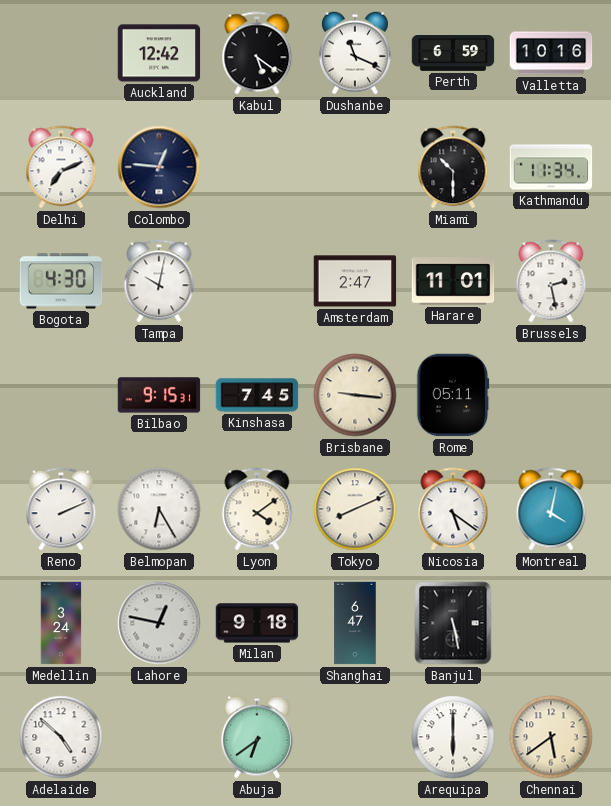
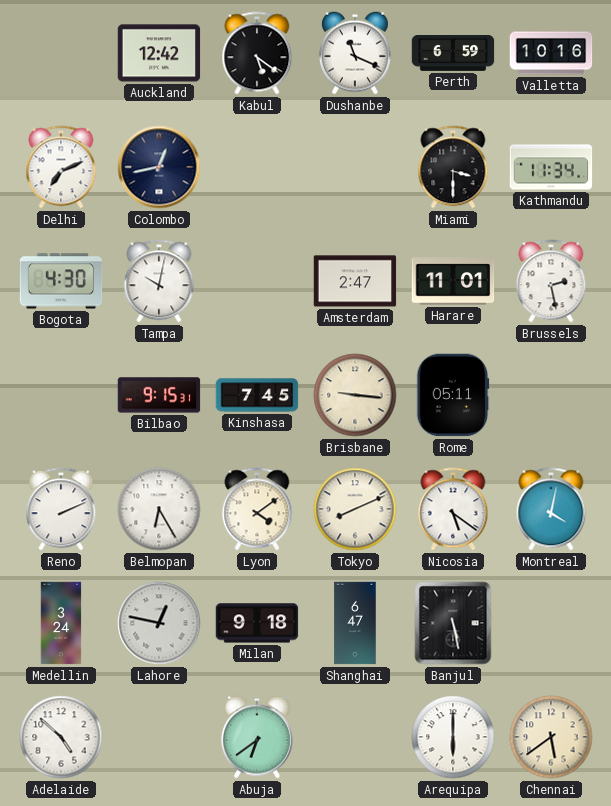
Colombo: 12:46 -> 12:43 (159, 167)
Miami: 10:30 -> 3:30 (453, 167)
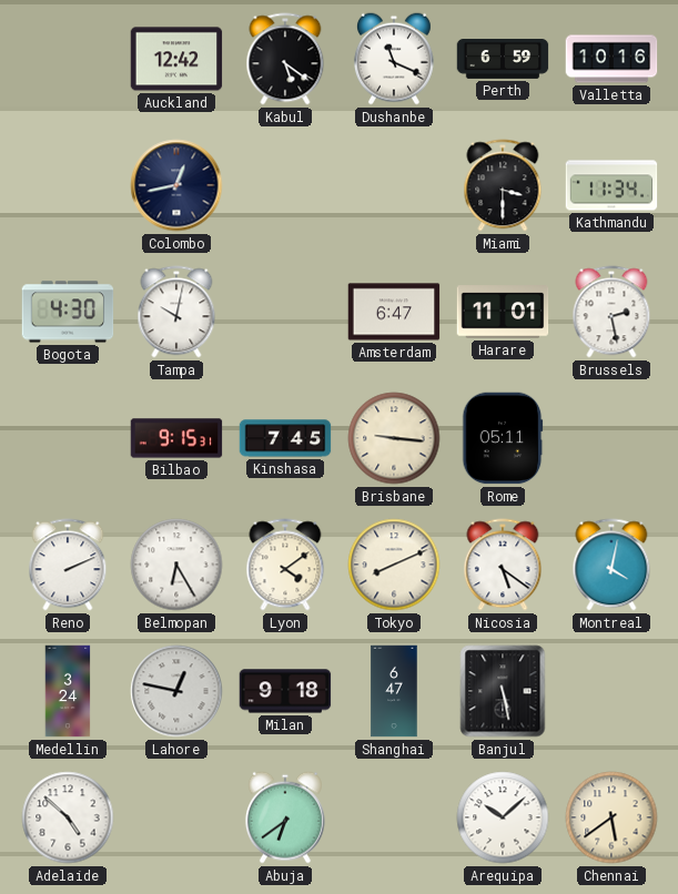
Delhi: 7:11 -> none (61, 167)
Amsterdam: 2:47 -> 6:47 (394, 312)
Arequipa: 6:00 -> 10:08 (503, 817)
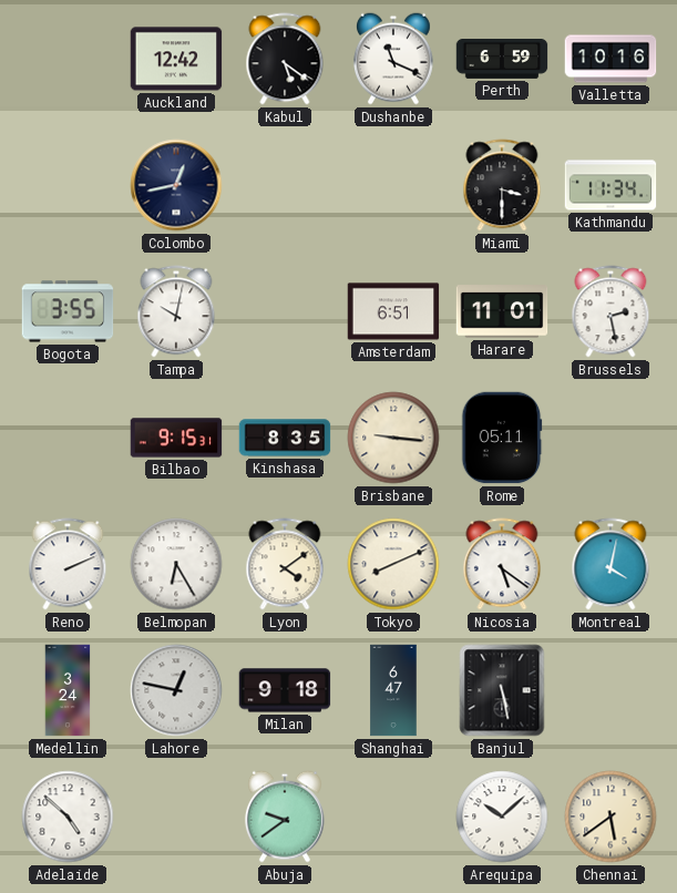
Bogota: 4:30 -> 3:55 (68, 311)
Amsterdam: 6:47 -> 6:51 (393, 311)
Kinshasa: 7:45 -> 8:35 (285, 438)
Abuja: 6:39 -> 9:39 (285, 817)
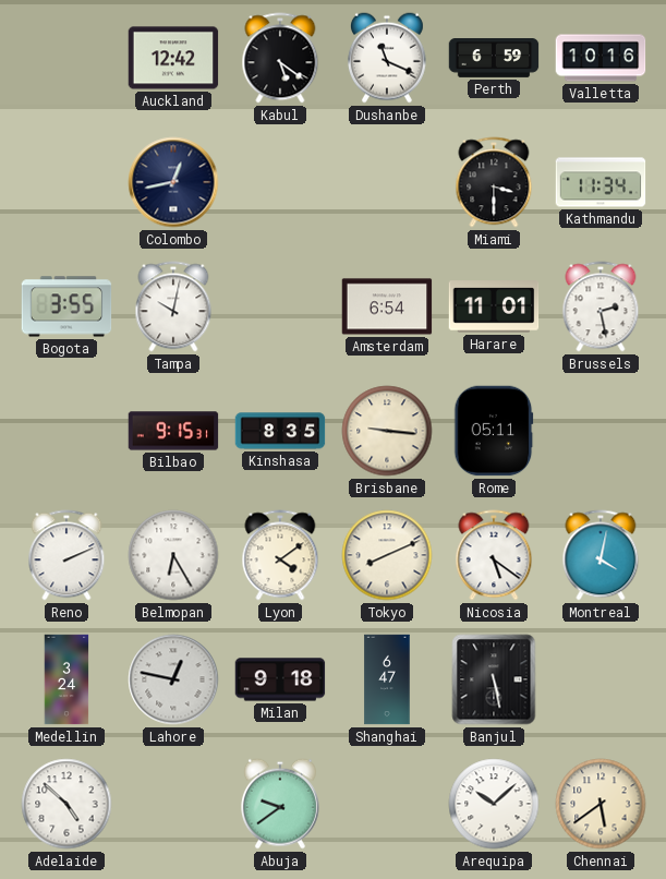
Amsterdam: 6:51 -> 6:54 (387, 306)
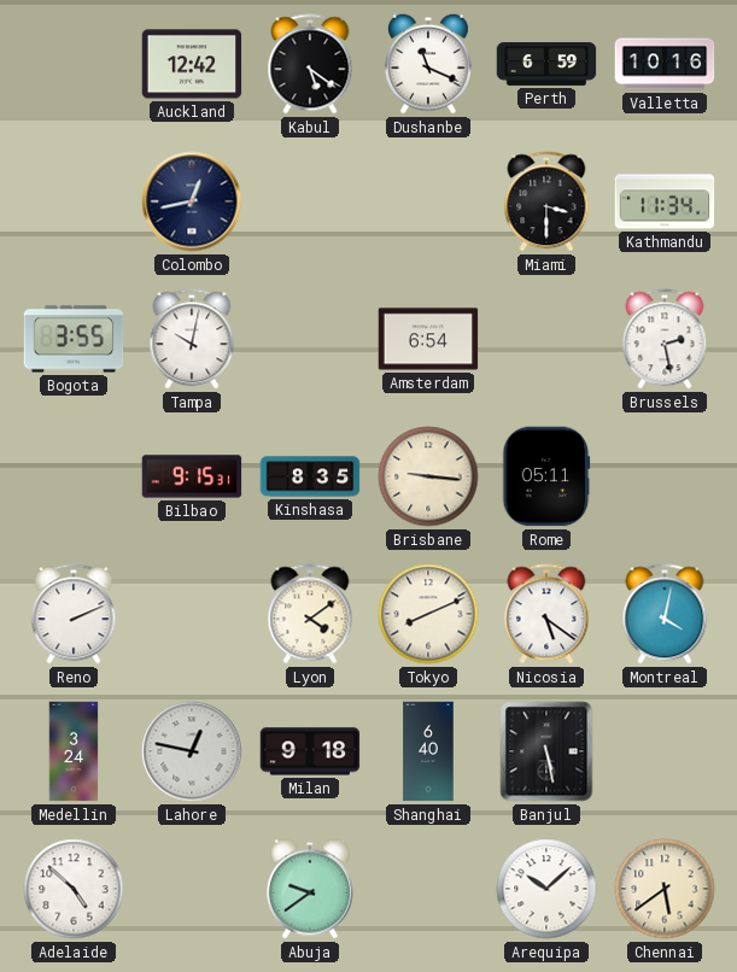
Harare: 11:01 -> none (494, 306)
Belmopan: 6:25 -> none (173, 555)
Shanghai: 6:47 -> 6:40 (428, 751)
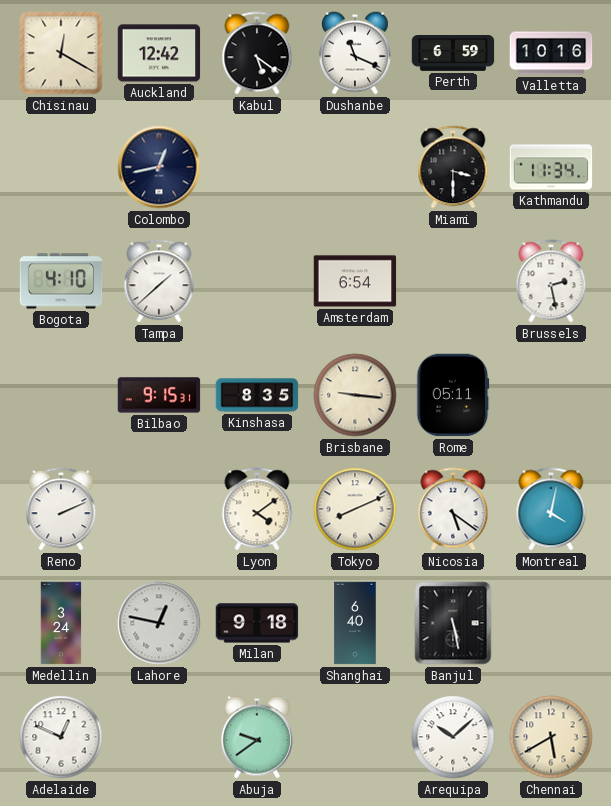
Chisinau: none -> 12:20 (61, 53)
Bogota: 3:55 -> 4:10 (61, 281)
Tampa: 10:02 -> 1:38 (159, 281)
Adelaide: 4:52 -> 12:49 (61, 737)
Chennai: 5:39 -> 5:40 (551, 737)
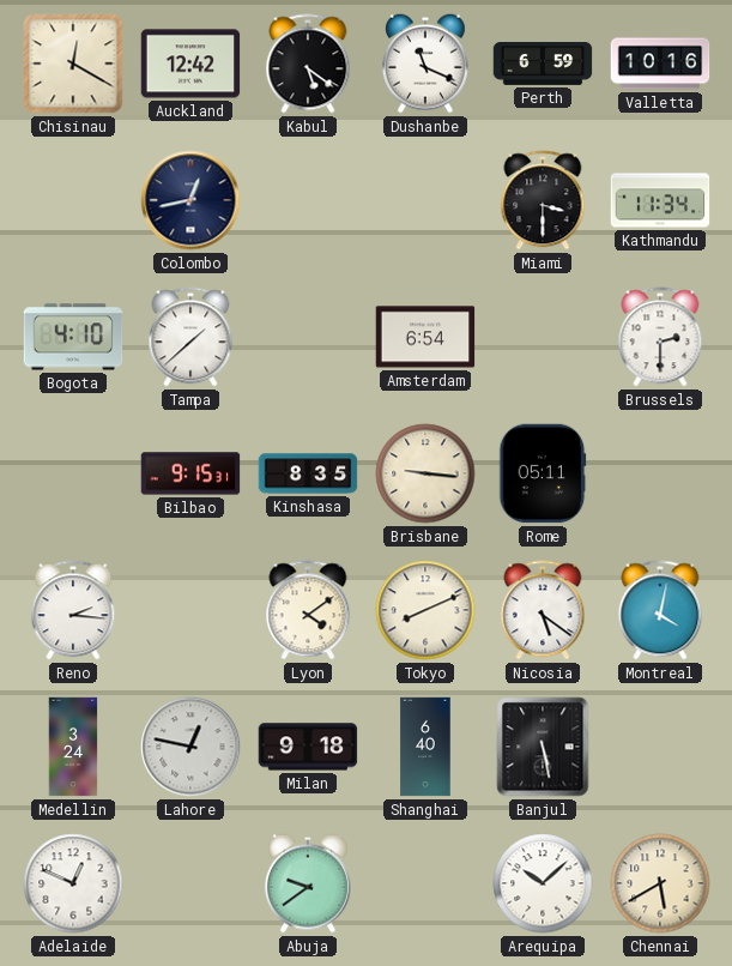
Brussels: 2:28 -> 2:30 (660, 337)
Reno: 2:11 -> 2:16 (73, 610)
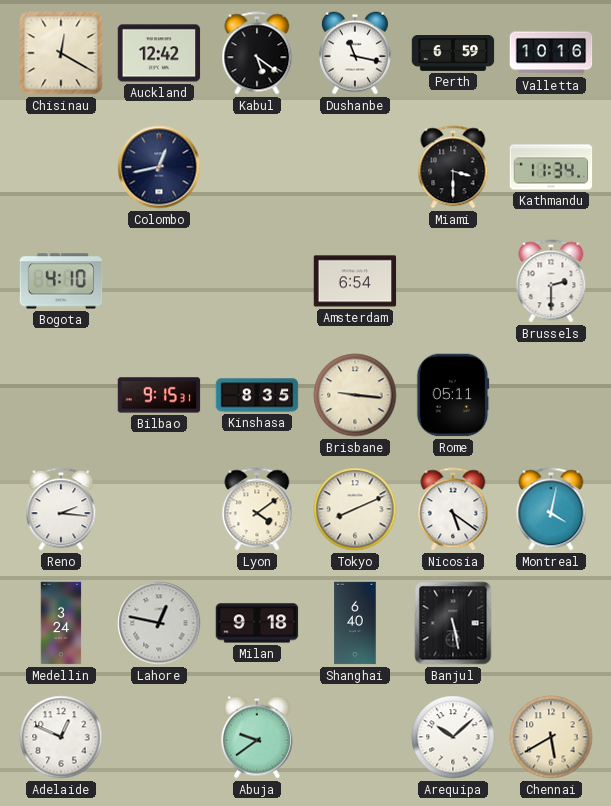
Dushanbe: 11:19 -> 11:17 (355, 53)
Tampa: 1:38 -> none (190, 337)
